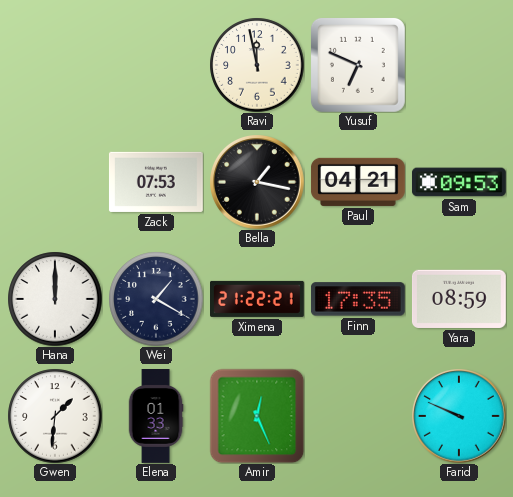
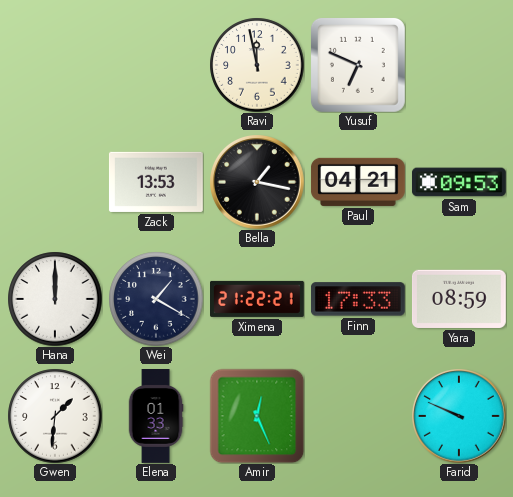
Zack: 07:53 -> 13:53 (156, 182)
Finn: 17:35 -> 17:33 (358, 299)
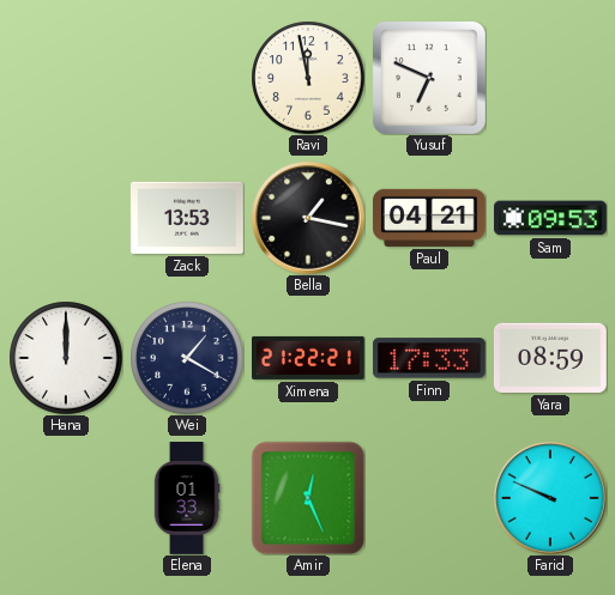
Gwen: 1:31 -> none (55, 416)
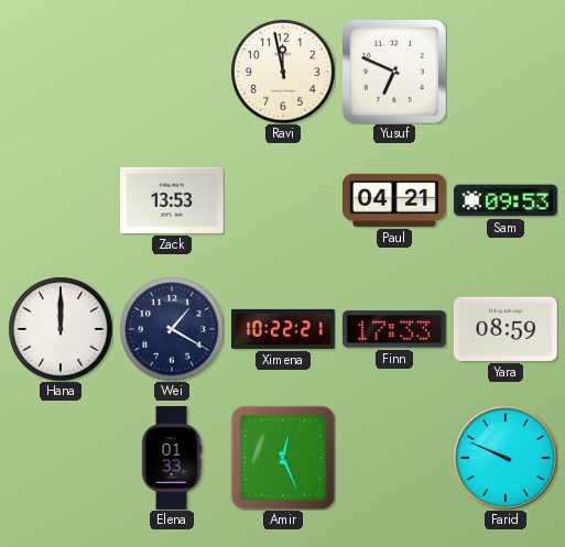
Bella: 1:17 -> none (308, 218)
Ximena: 21:22 -> 10:22 (284, 329)
